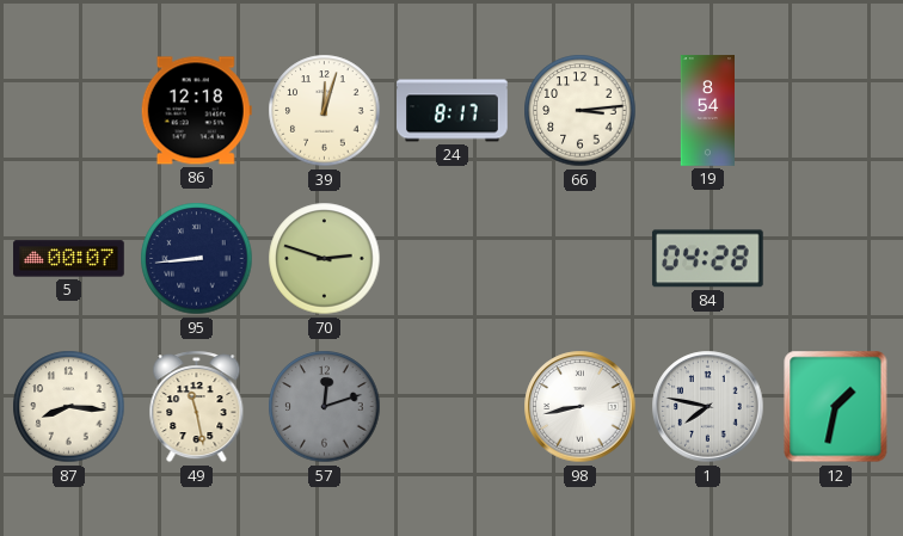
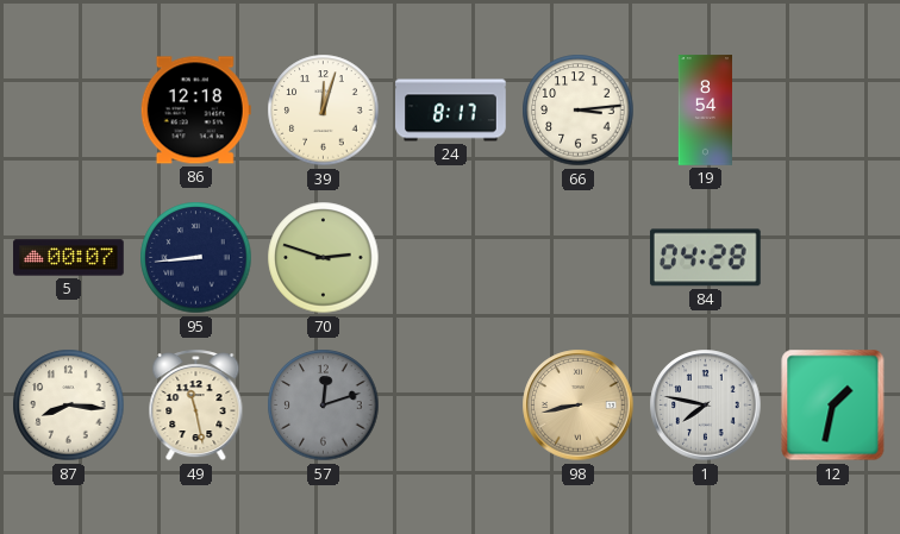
98 dial: white -> champagne (579, 406)
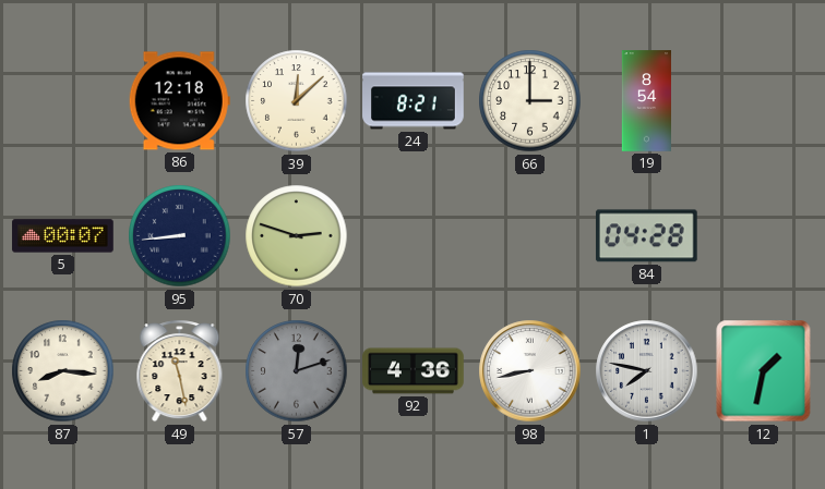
39: 12:03 -> 12:08 (297, 101)
24: 8:17 -> 8:21 (414, 101)
66: 3:14 -> 3:00 (530, 101)
92: none -> 4:36 (414, 371)
98 dial: champagne -> white (530, 371)
